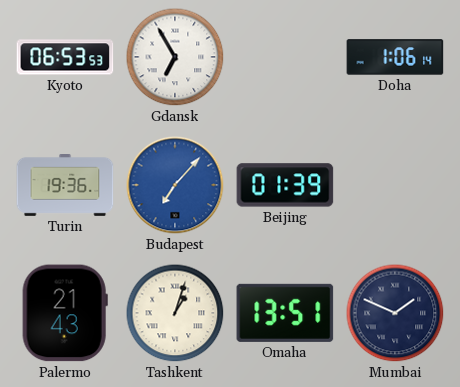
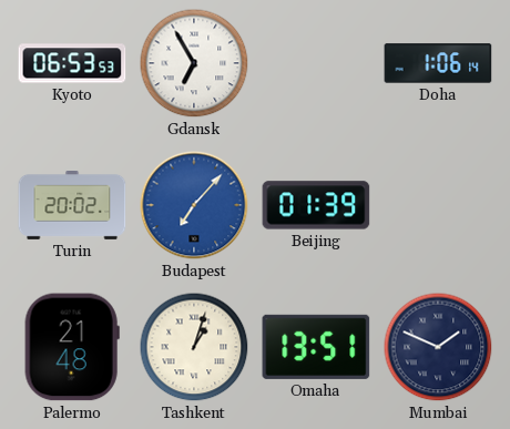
Turin: 19:36 -> 20:02 (72, 206)
Palermo: 21:43 -> 21:48 (72, 347)
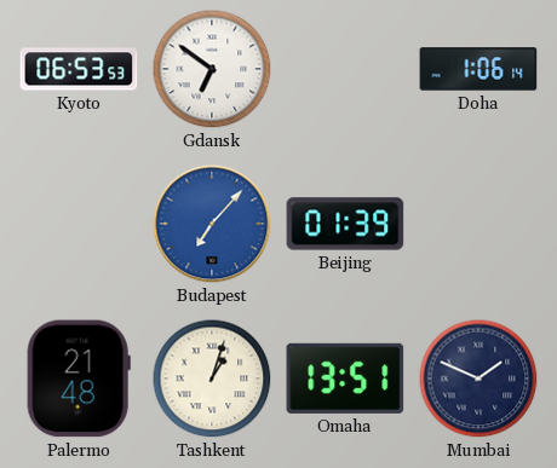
Gdansk: 6:55 -> 6:51 (212, 69)
Turin: 20:02 -> none (72, 206)
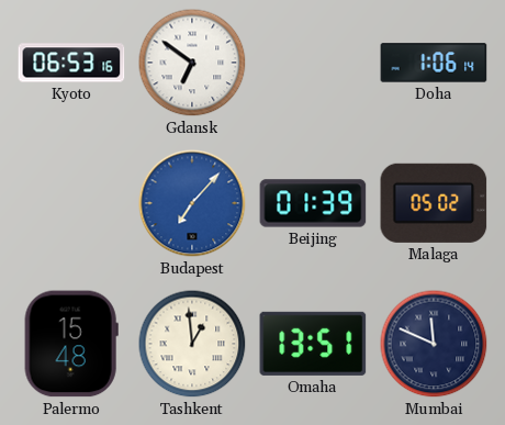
Kyoto: 06:53:53 -> 06:53:16 (71, 63)
Malaga: none -> 05:02 (434, 203)
Palermo: 21:48 -> 15:48 (71, 344)
Tashkent: 1:03 -> 12:59 (192, 344)
Mumbai: 1:49 -> 11:49 (434, 344)
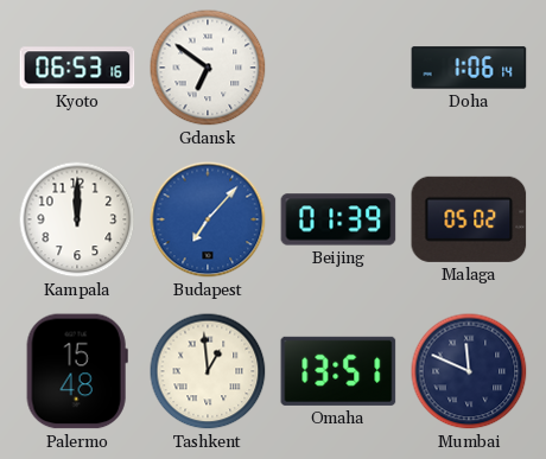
Kampala: none -> 12:00 (77, 219)
